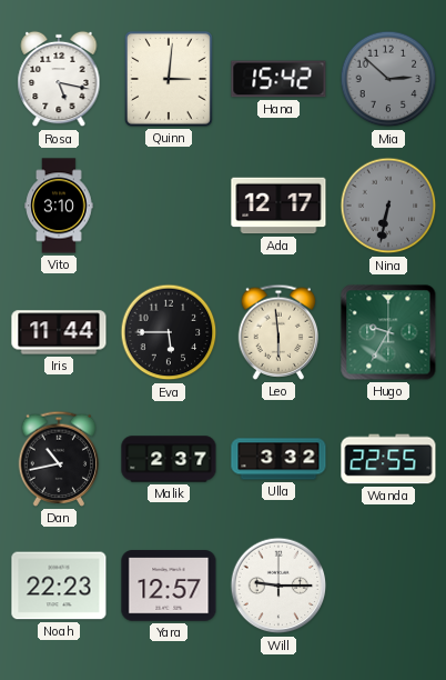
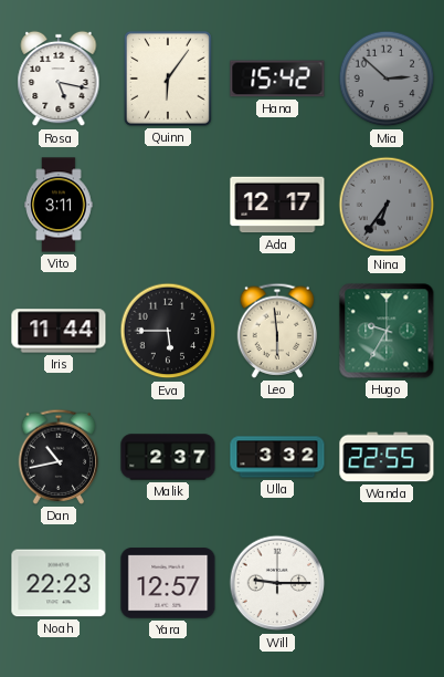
Quinn: 3:01 -> 6:06 (168, 79)
Vito: 3:10 -> 3:11 (59, 205)
Nina: 6:32 -> 6:36 (387, 205)
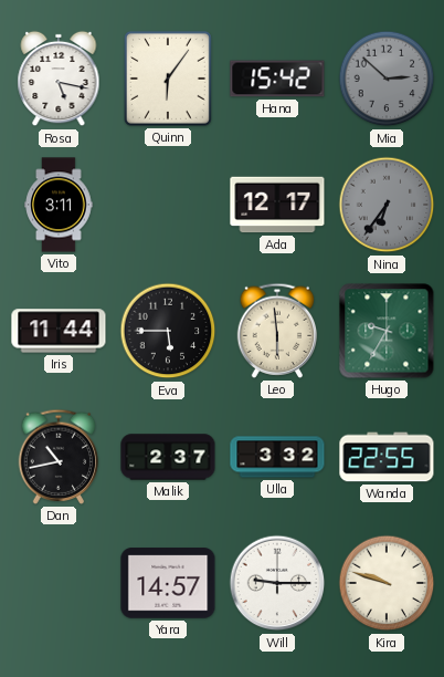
Noah: 22:23 -> none (59, 583)
Yara: 12:57 -> 14:57 (168, 583)
Kira: none -> 9:48 (387, 583)
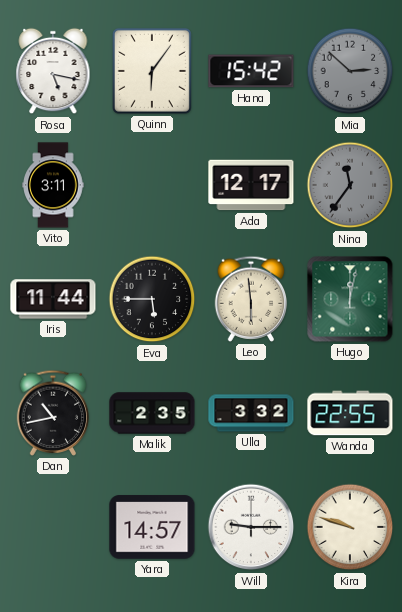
Nina: 6:36 -> 11:36 (350, 185)
Hugo: 9:35 -> 12:02 (350, 299)
Malik: 2:37 -> 2:35 (152, 413)
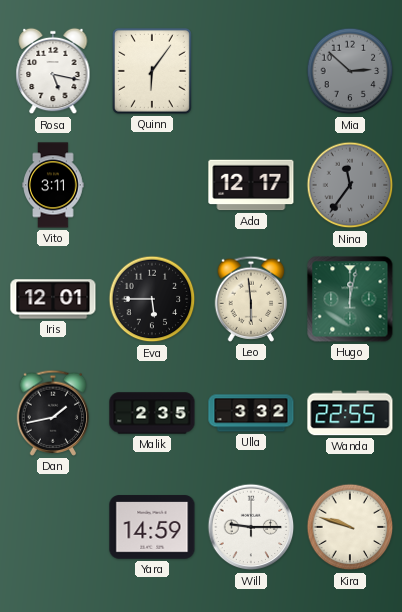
Hana: 15:42 -> none (251, 71)
Iris: 11:44 -> 12:01 (53, 299)
Dan: 10:43 -> 1:43 (53, 413)
Yara: 14:57 -> 14:59 (152, 527)
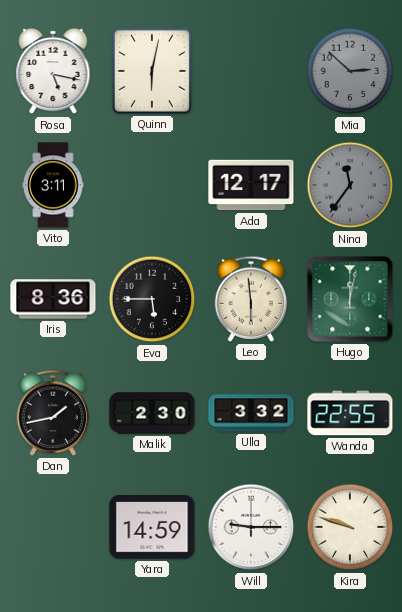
Quinn: 6:06 -> 6:02 (152, 71)
Iris: 12:01 -> 8:36 (53, 299)
Malik: 2:35 -> 2:30 (152, 413)
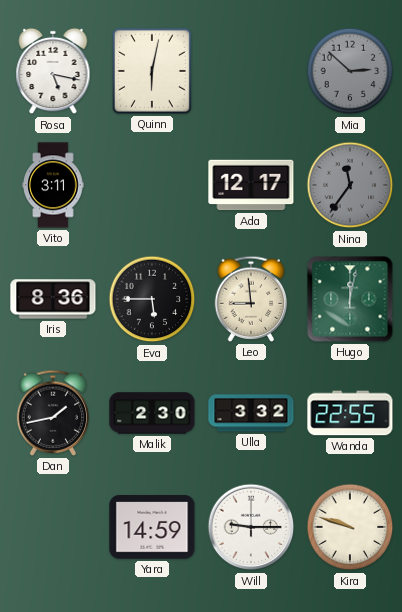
Leo: 5:59 -> 8:59 (251, 299)
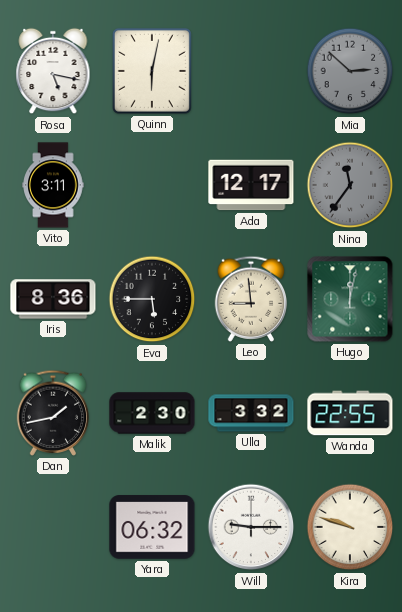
Yara: 14:59 -> 06:32 (152, 527)
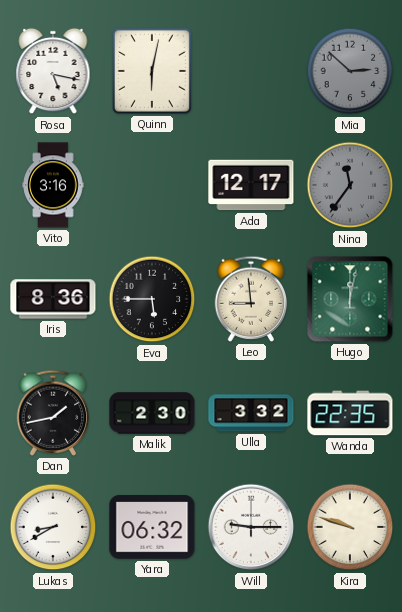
Vito: 3:11 -> 3:16 (53, 185)
Wanda: 22:55 -> 22:35 (350, 413)
Lukas: none -> 8:40 (53, 527)
